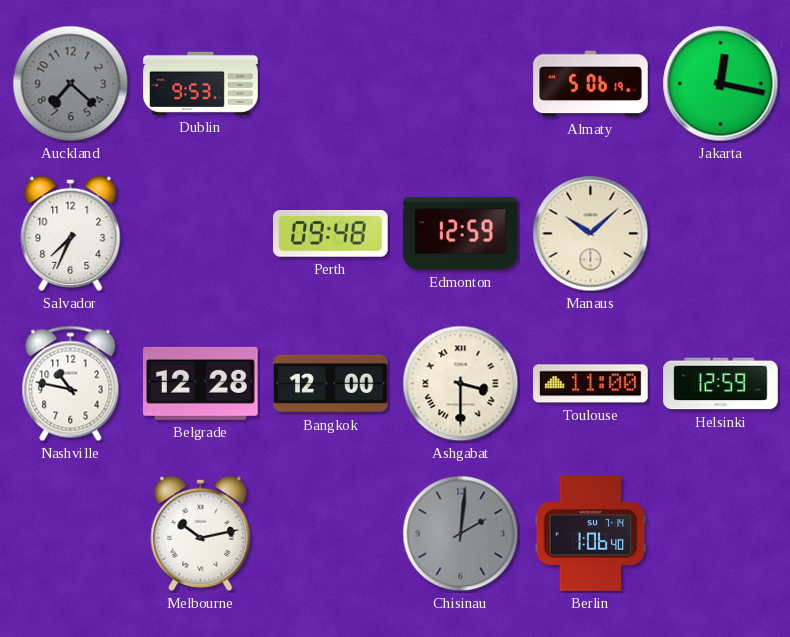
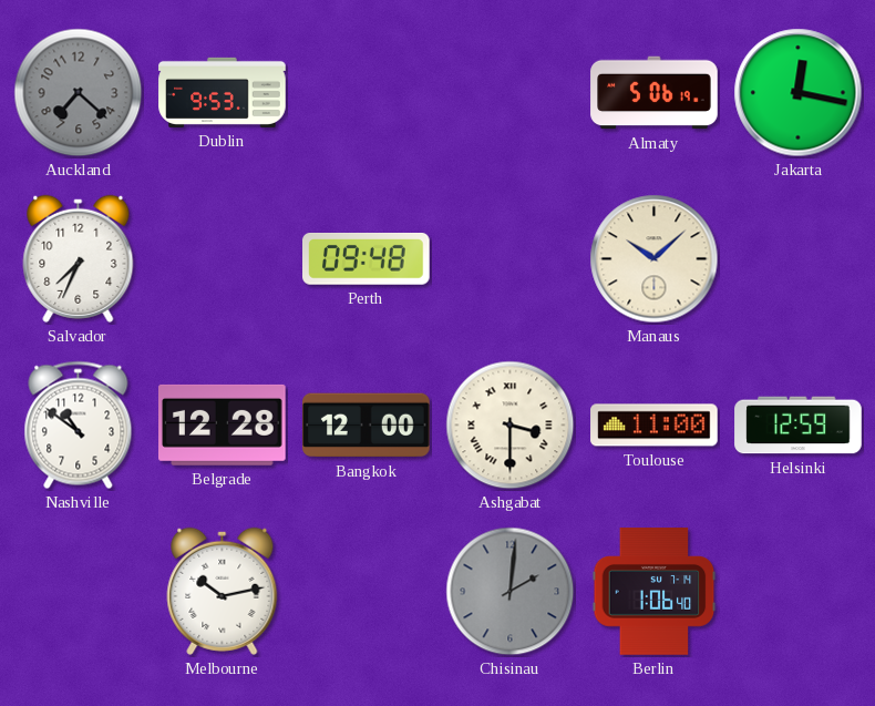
Edmonton: 12:59 -> none (461, 234)
Nashville: 10:47 -> 10:51 (79, 426)
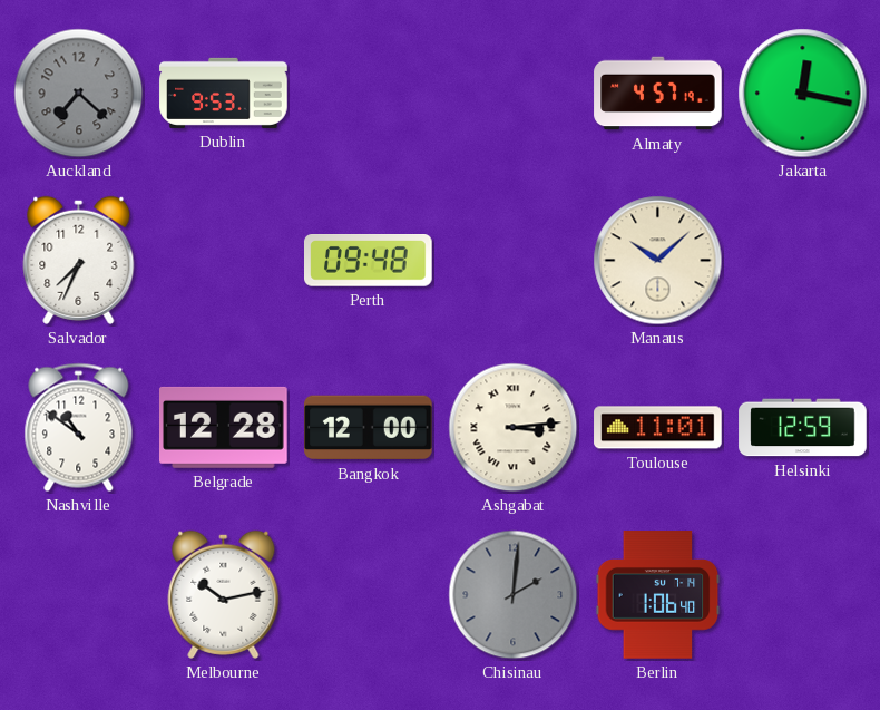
Almaty: 5:06 -> 4:57 (658, 94)
Ashgabat: 3:30 -> 3:14 (514, 428)
Toulouse: 11:00 -> 11:01 (658, 428)
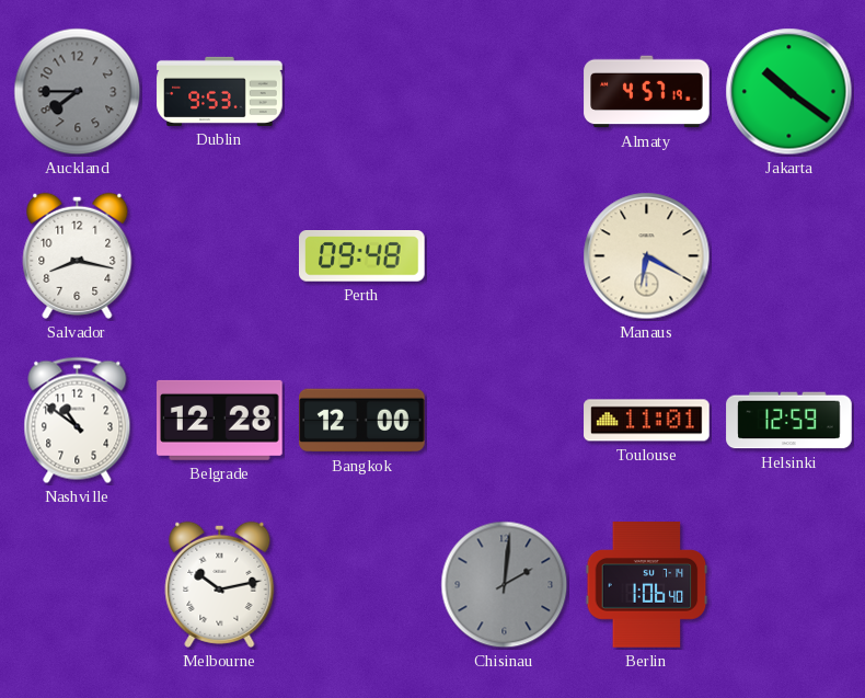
Auckland: 7:22 -> 7:45 (78, 92)
Jakarta: 12:17 -> 10:21 (789, 92)
Salvador: 7:34 -> 8:17 (78, 255)
Manaus: 10:08 -> 6:20 (647, 256)
Ashgabat: 3:14 -> none (514, 428)
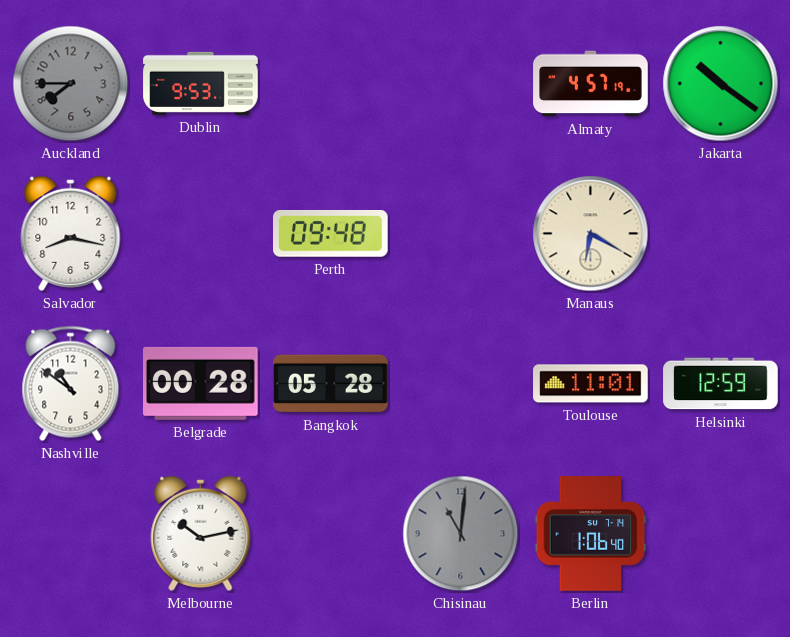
Belgrade: 12:28 -> 00:28 (201, 383)
Bangkok: 12:00 -> 05:28 (331, 384)
Chisinau: 2:01 -> 11:01 (461, 534)
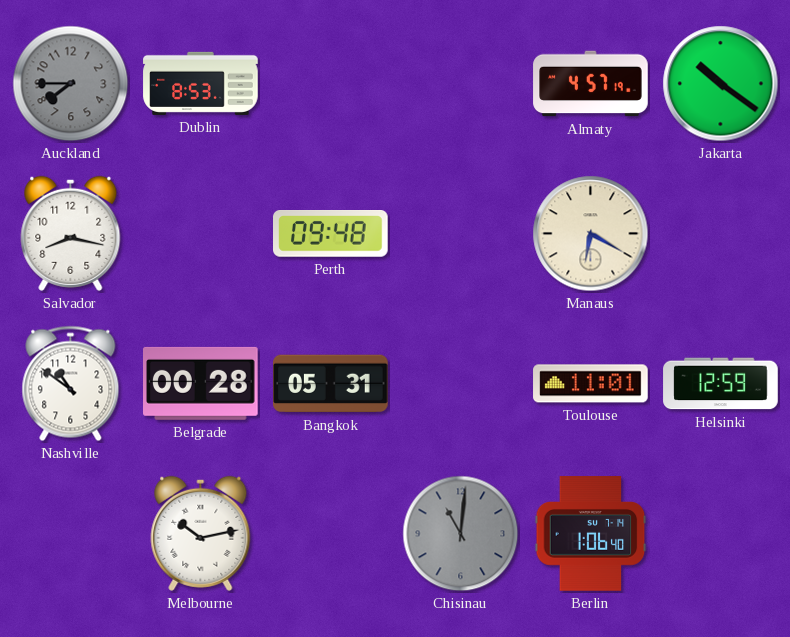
Dublin: 9:53 -> 8:53 (201, 83)
Bangkok: 05:28 -> 05:31 (331, 384)
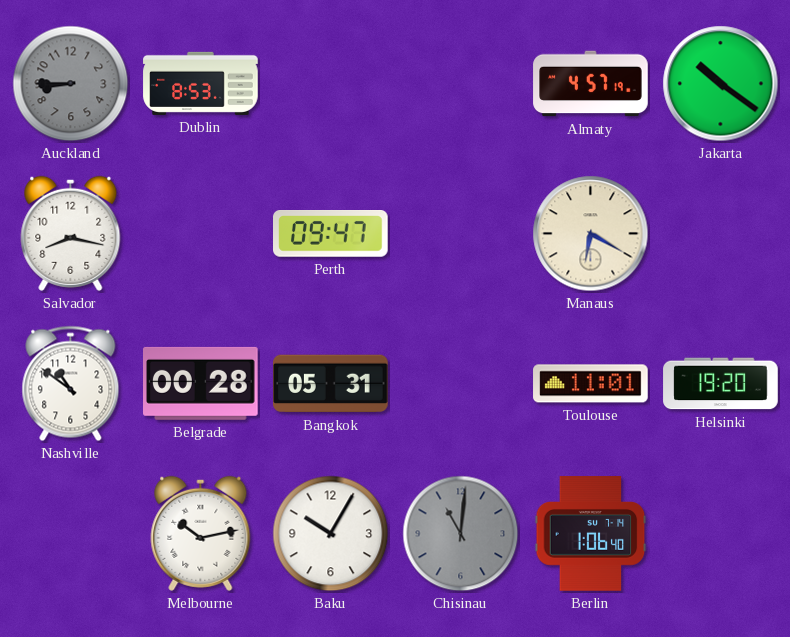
Auckland: 7:45 -> 8:45 (71, 84)
Perth: 09:48 -> 09:47 (331, 234)
Helsinki: 12:59 -> 19:20 (721, 384)
Baku: none -> 10:05 (331, 534)
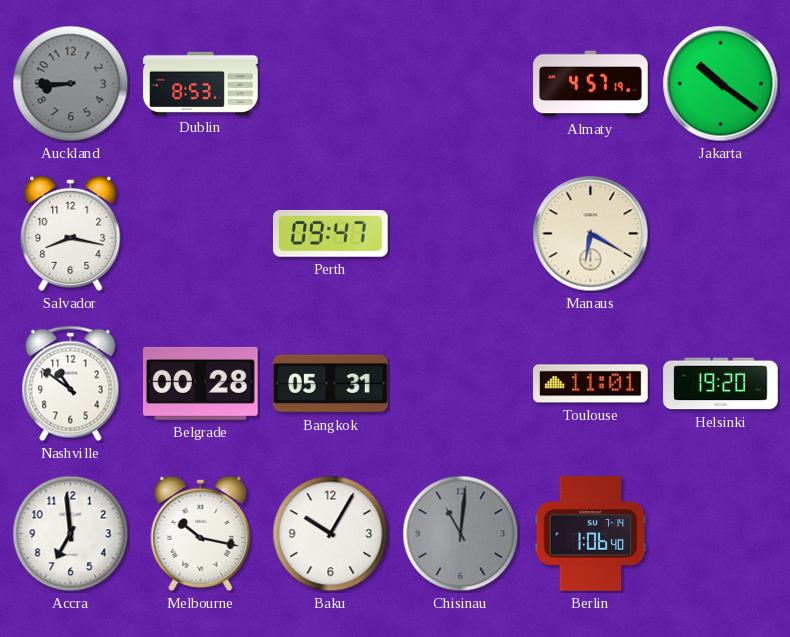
Accra: none -> 6:59 (71, 534)
Melbourne: 10:13 -> 10:17 (201, 533)
